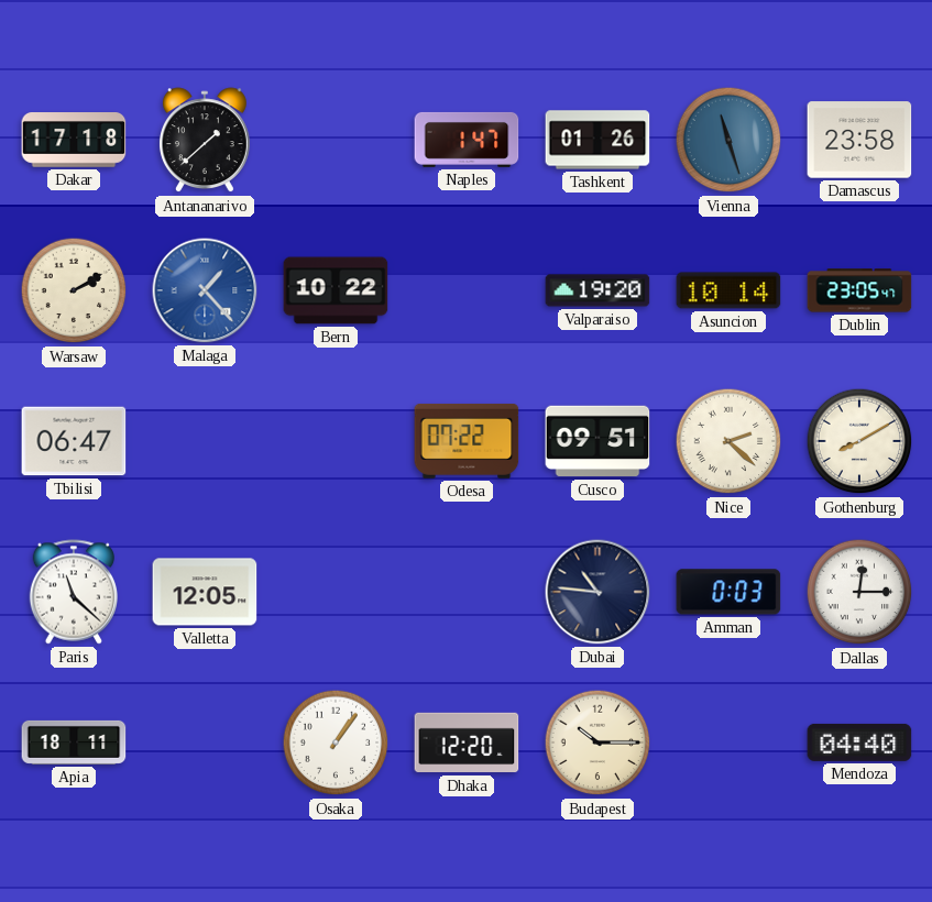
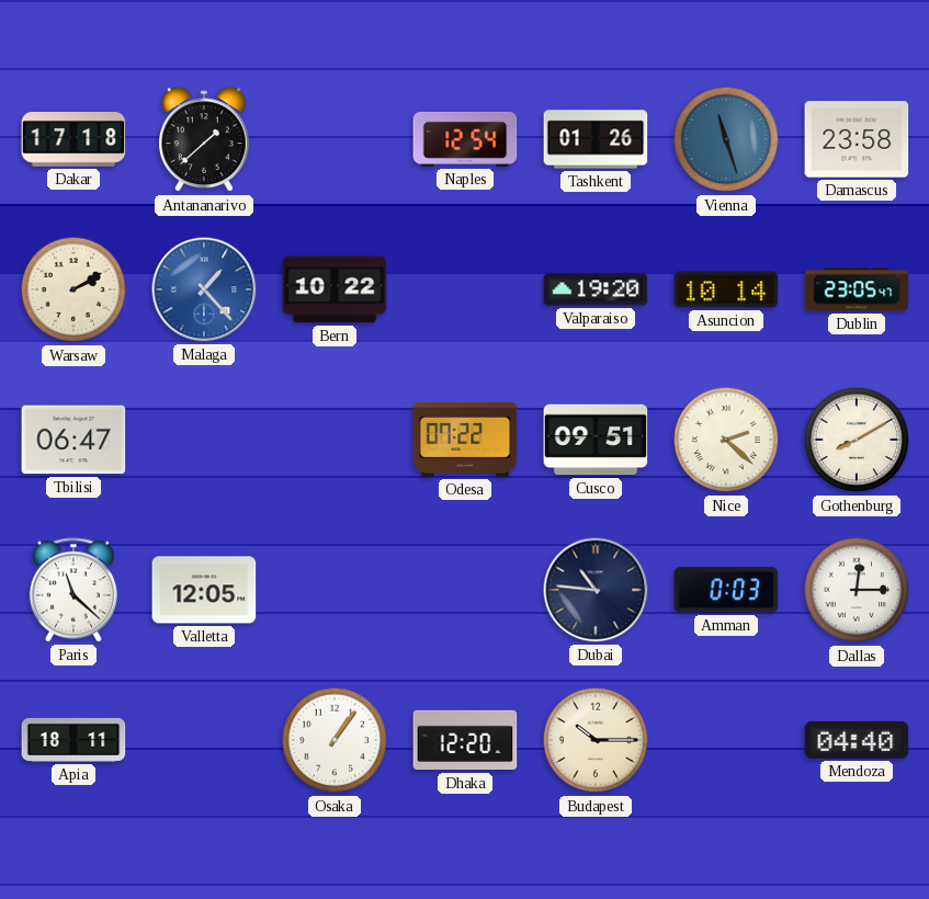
Naples: 1:47 -> 12:54 (465, 139)
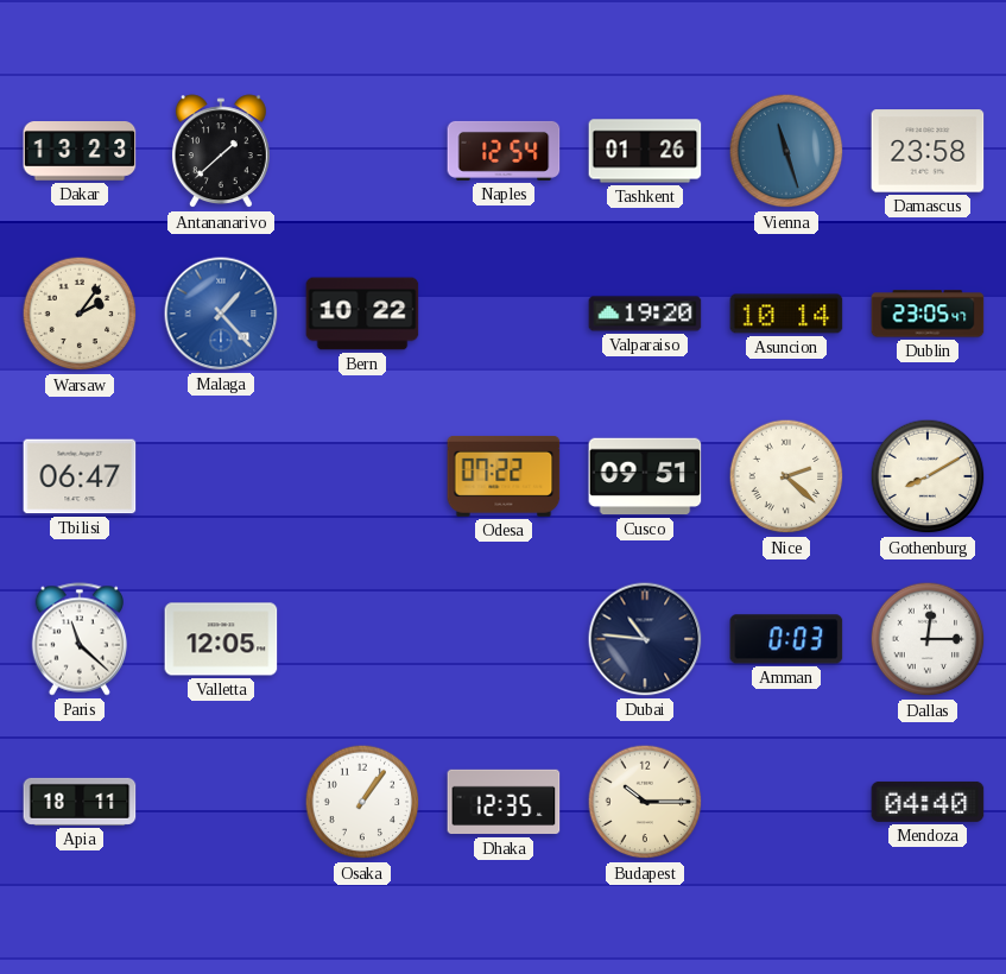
Dakar: 17:18 -> 13:23 (80, 151)
Warsaw: 2:10 -> 2:06 (80, 314)
Dhaka: 12:20 -> 12:35 (504, 802)
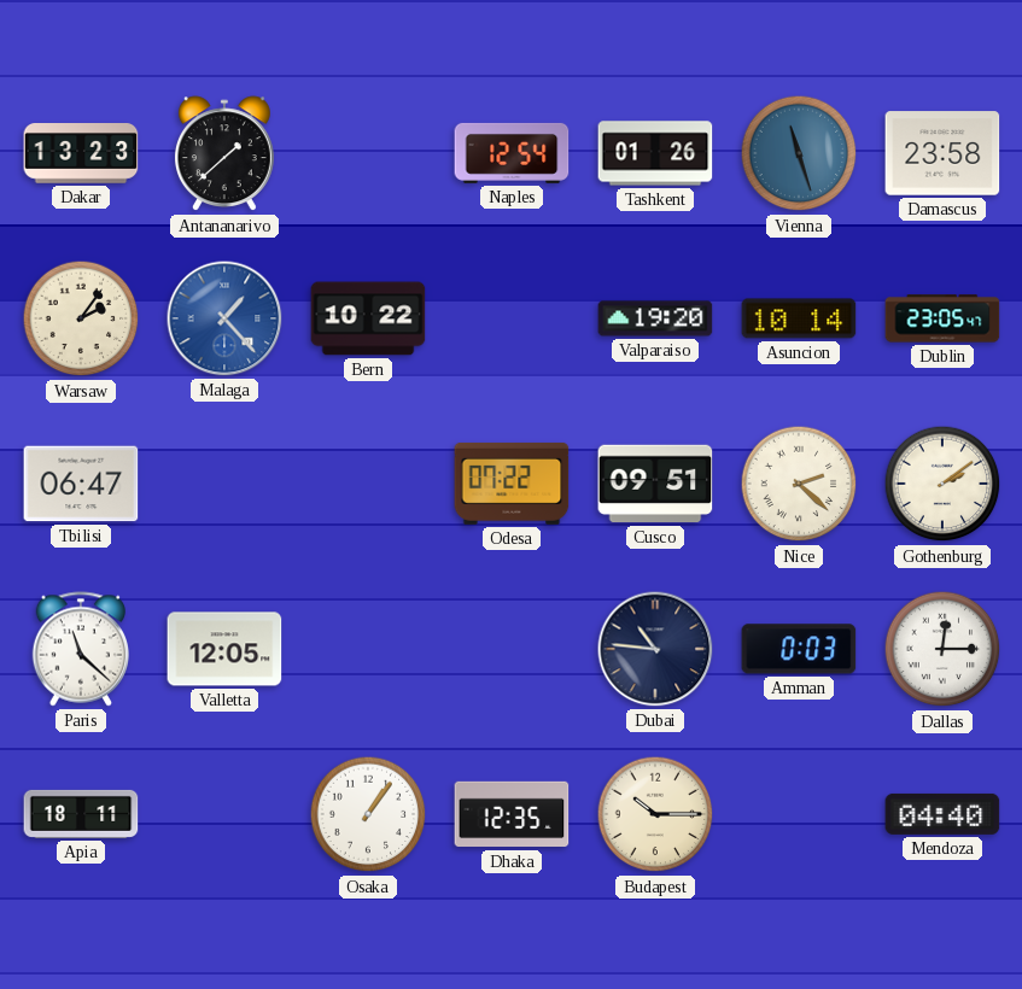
Gothenburg: 8:10 -> 2:09 (942, 484)
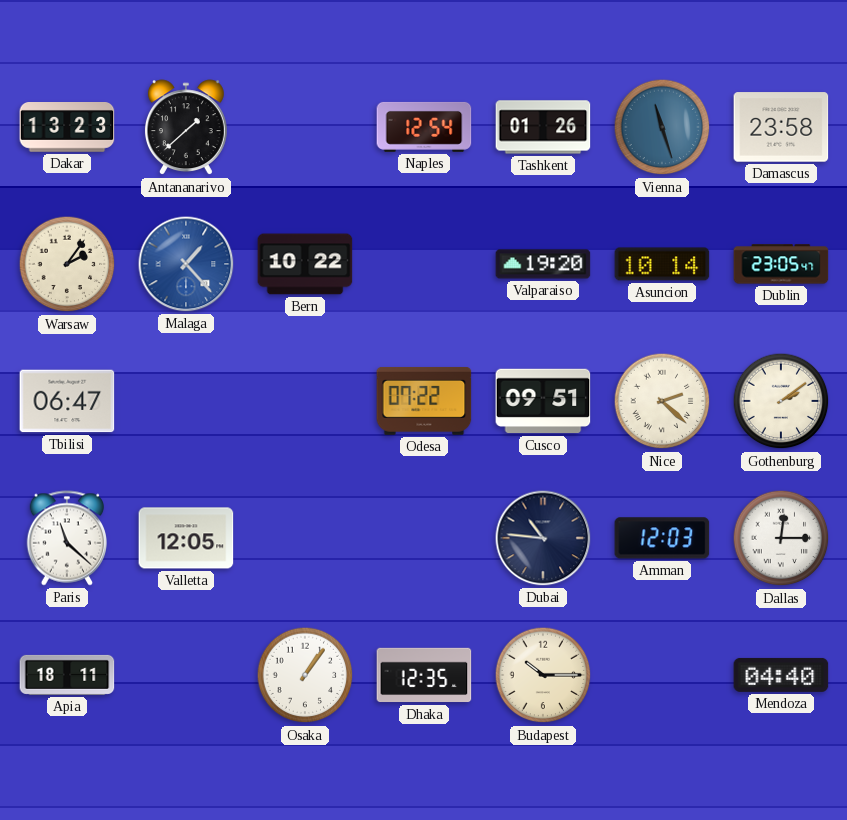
Amman: 0:03 -> 12:03 (662, 538)
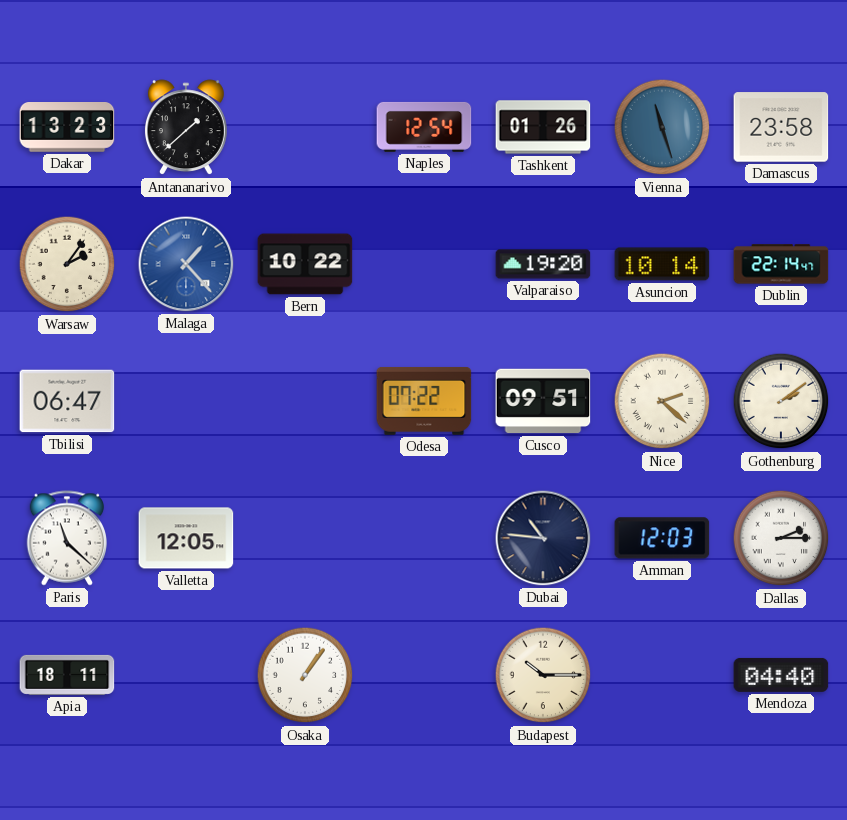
Dublin: 23:05 -> 22:14 (781, 264)
Dallas: 12:15 -> 2:15 (781, 538)
Dhaka: 12:35 -> none (424, 675)
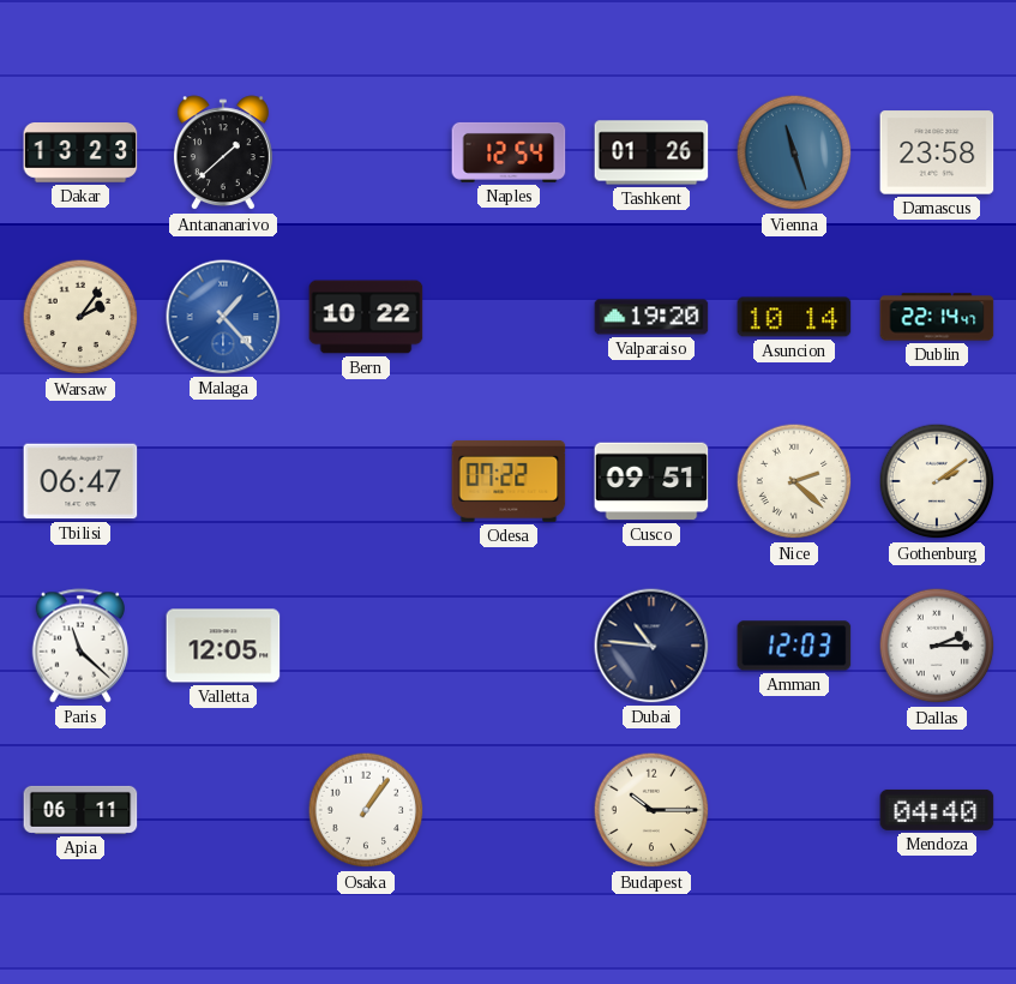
Apia: 18:11 -> 06:11 (80, 810)
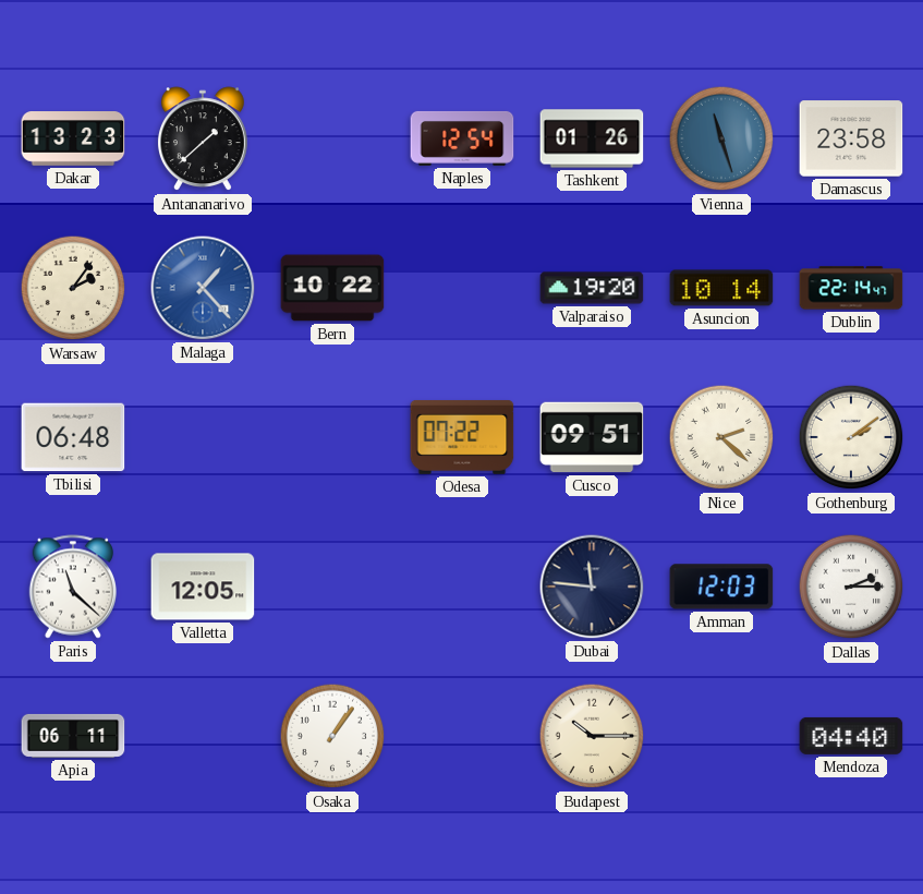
Tbilisi: 06:47 -> 06:48 (73, 437)
Dubai: 10:46 -> 11:46 (592, 587)
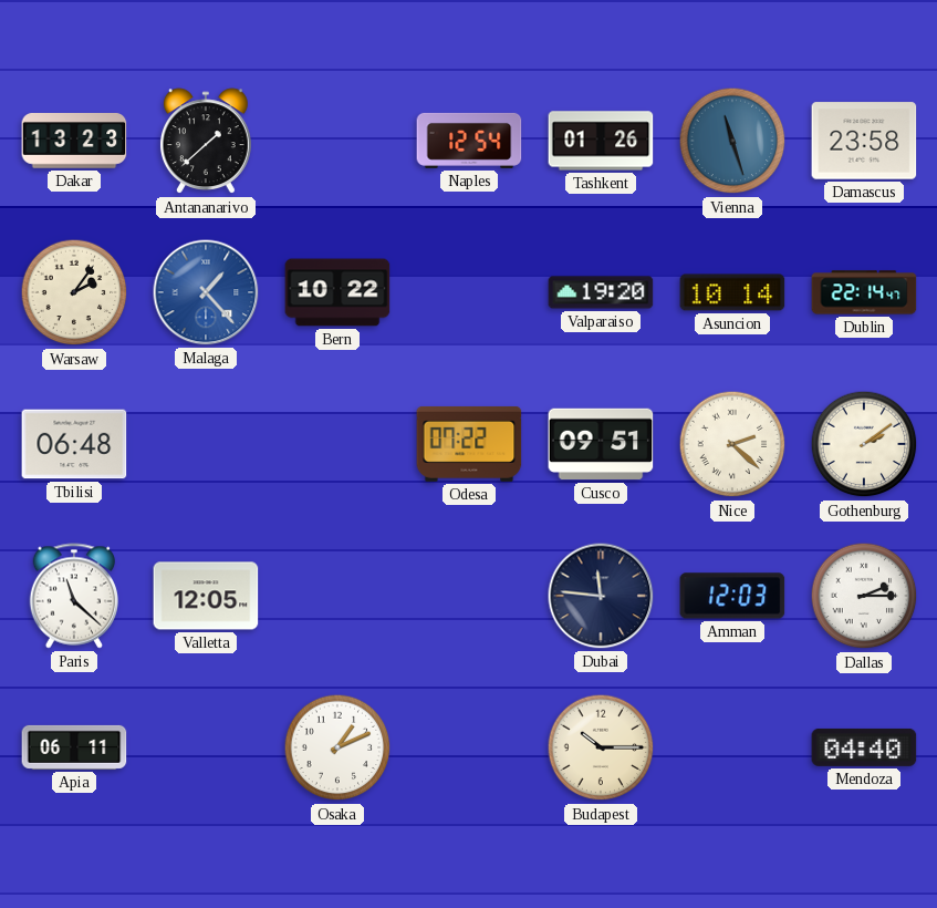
Osaka: 1:06 -> 1:11 (337, 747)
